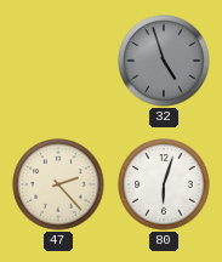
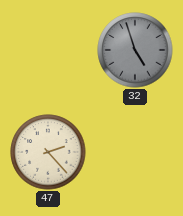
80: 6:03 -> none (164, 184)
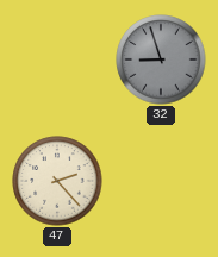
32: 4:57 -> 8:57 (161, 59)
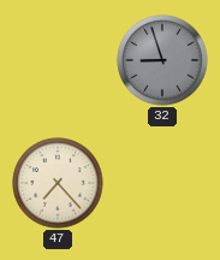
47: 2:23 -> 7:23 (58, 183)
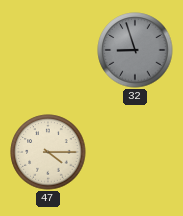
47: 7:23 -> 4:15 (48, 152)
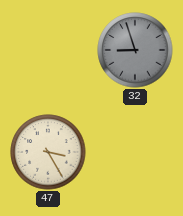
47: 4:15 -> 3:25 (48, 152)
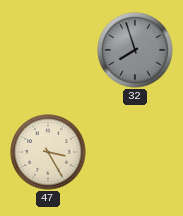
32: 8:57 -> 7:57 (135, 50)
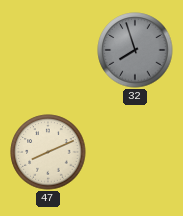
47: 3:25 -> 8:11 (48, 152)
